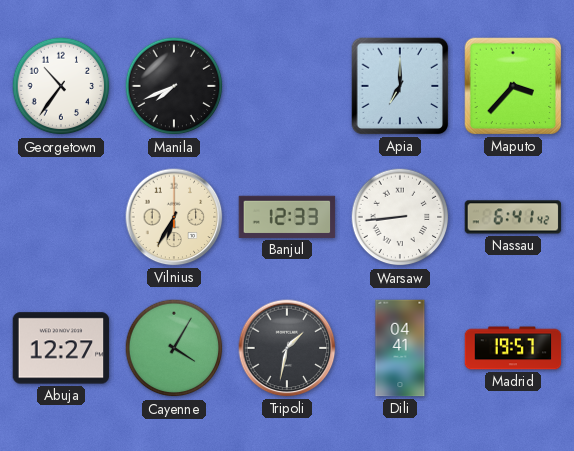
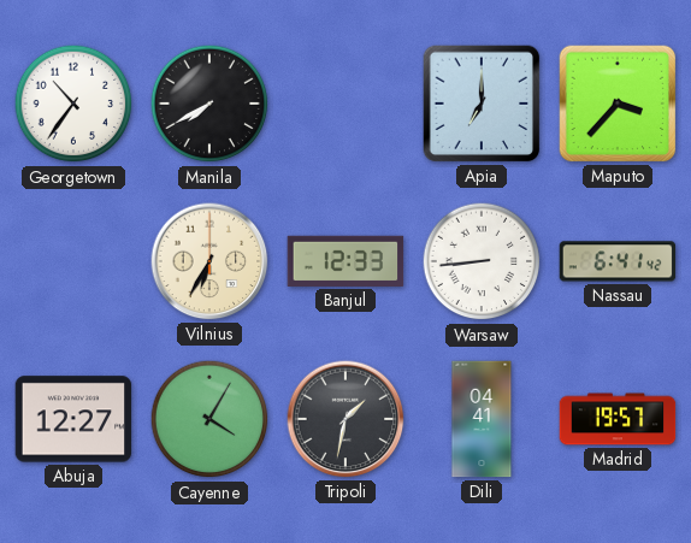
Manila: 7:41 -> 7:40 (209, 104)
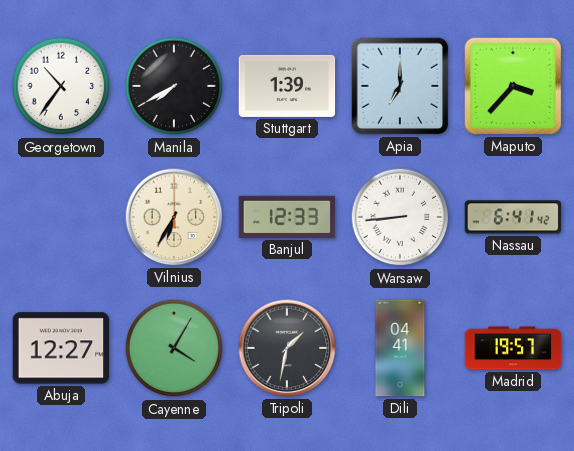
Stuttgart: none -> 1:39 (287, 86)
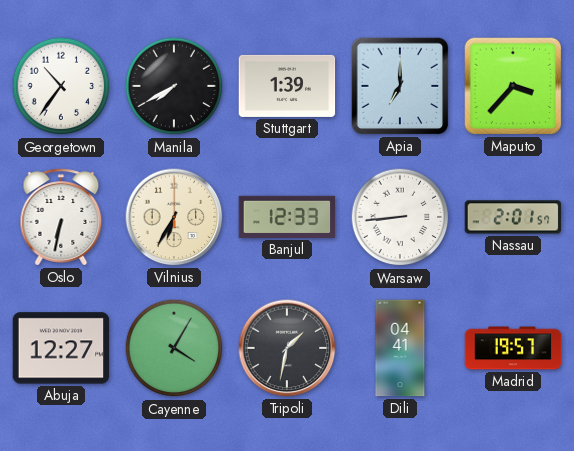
Oslo: none -> 6:32 (61, 217)
Nassau: 6:41 -> 2:01 (513, 217)
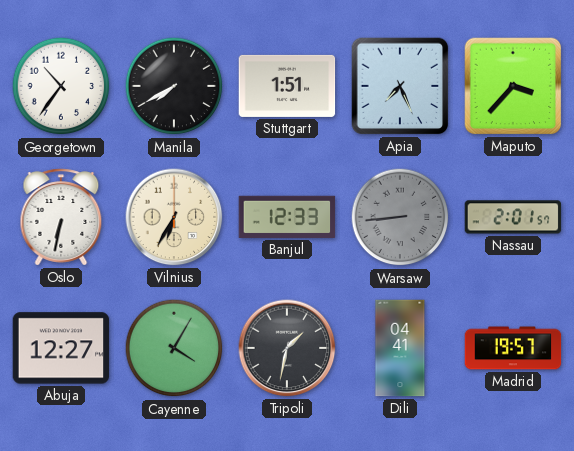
Stuttgart: 1:39 -> 1:51 (287, 86)
Apia: 7:00 -> 7:26 (400, 86)
Warsaw dial: white -> grey (400, 217)
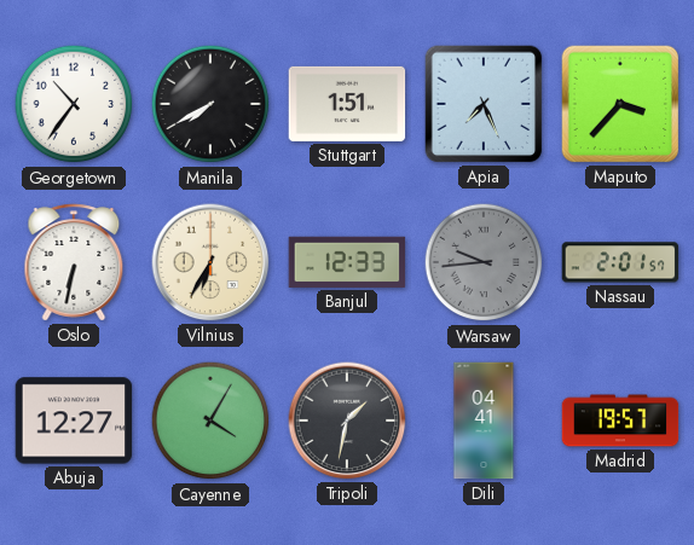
Warsaw: 8:44 -> 9:44 (484, 262)
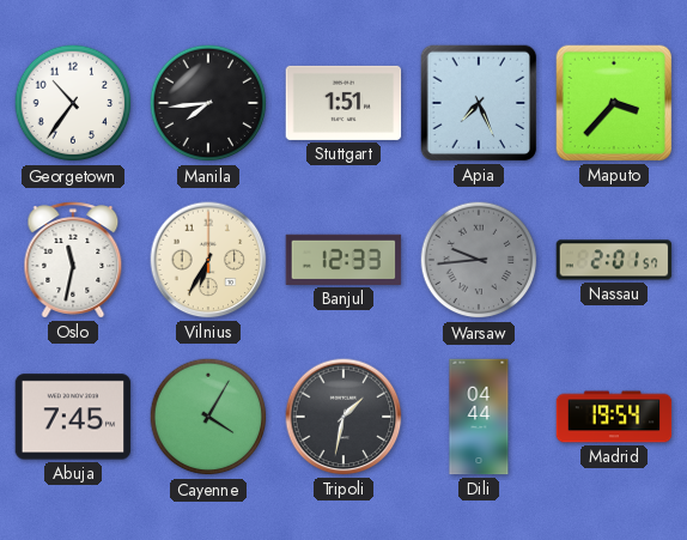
Manila: 7:40 -> 7:44 (208, 103)
Oslo: 6:32 -> 11:32 (73, 260)
Abuja: 12:27 -> 7:45 (73, 417)
Dili: 04:41 -> 04:44 (479, 417)
Madrid: 19:57 -> 19:54 (614, 417)
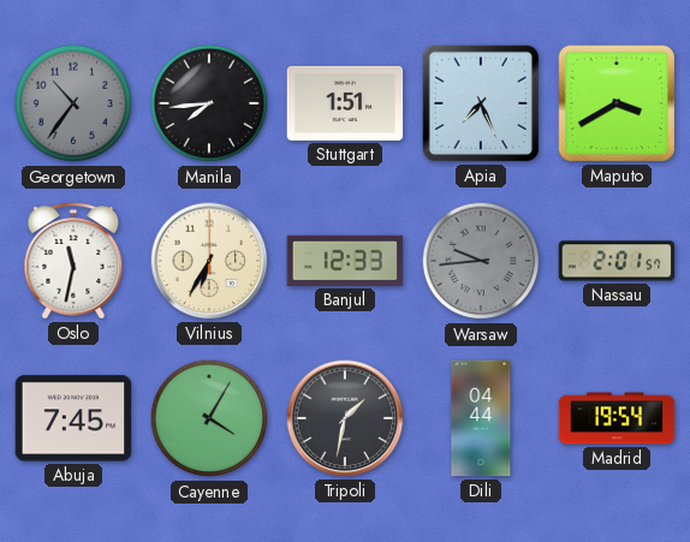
Georgetown dial: white -> grey (73, 103)
Maputo: 3:37 -> 3:40 (617, 103)
